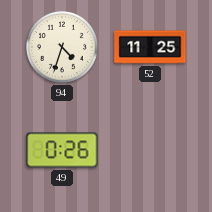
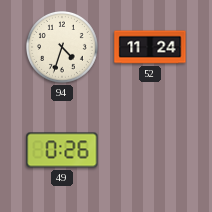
52: 11:25 -> 11:24 (150, 47)
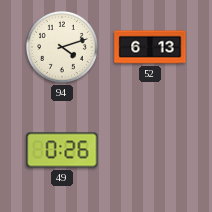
94: 4:33 -> 4:12 (63, 48)
52: 11:24 -> 6:13 (150, 47)
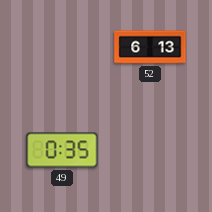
94: 4:12 -> none (63, 48)
49: 0:26 -> 0:35 (62, 150)
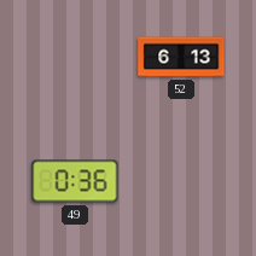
49: 0:35 -> 0:36 (75, 181)
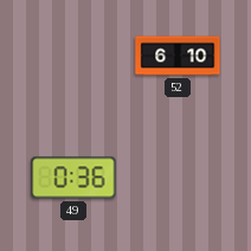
52: 6:13 -> 6:10 (178, 56)
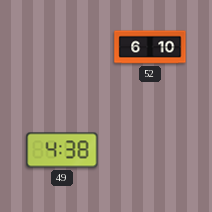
49: 0:36 -> 4:38 (62, 150)
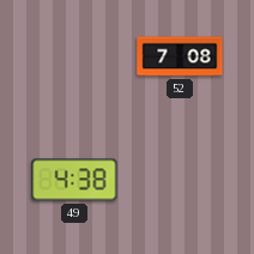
52: 6:10 -> 7:08 (180, 56)
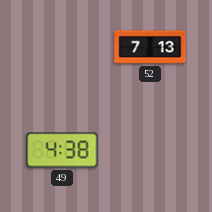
52: 7:08 -> 7:13 (150, 47)
